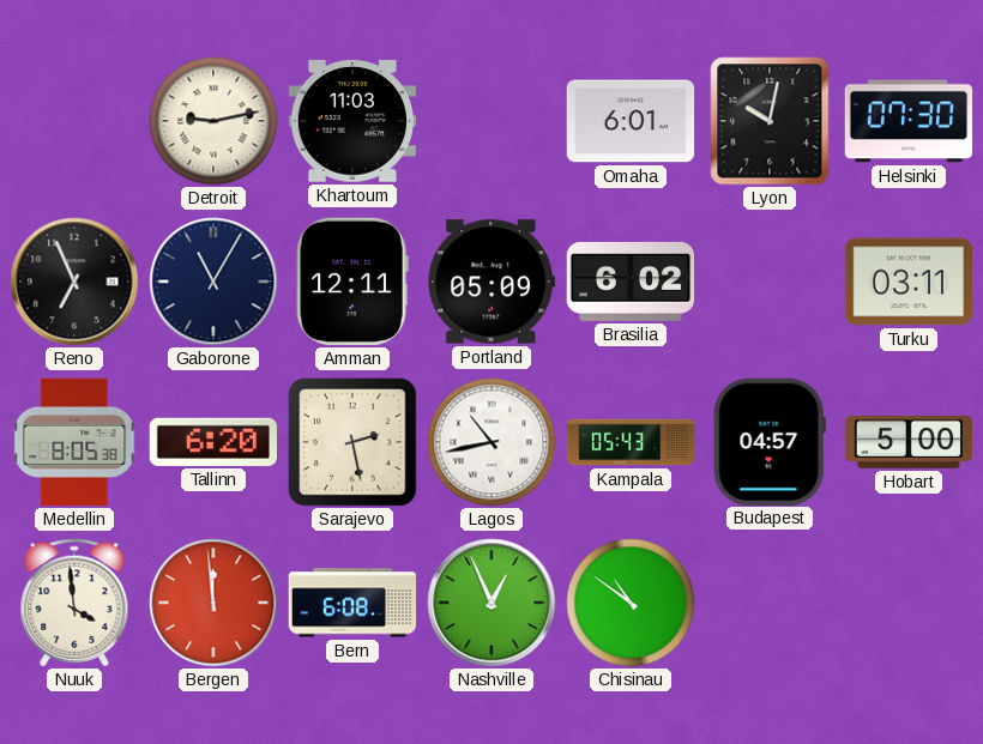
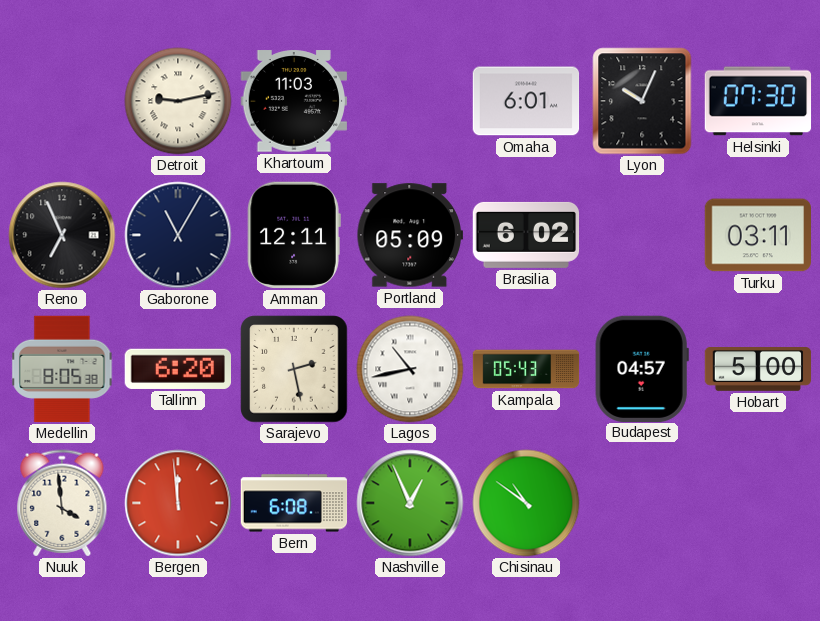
Lyon: 10:02 -> 10:04 (642, 101)
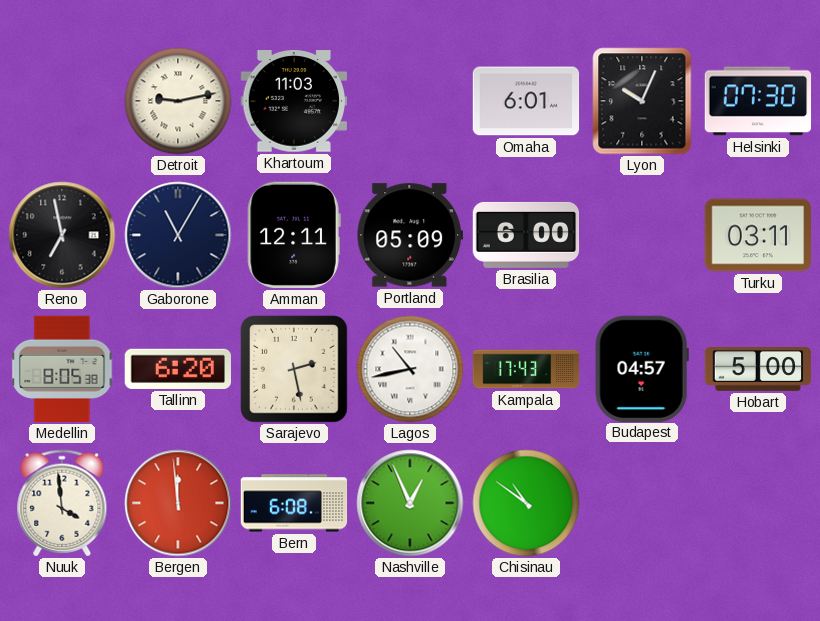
Reno: 6:56 -> 6:58 (62, 235)
Brasilia: 6:02 -> 6:00 (526, 235)
Kampala: 05:43 -> 17:43 (526, 369)
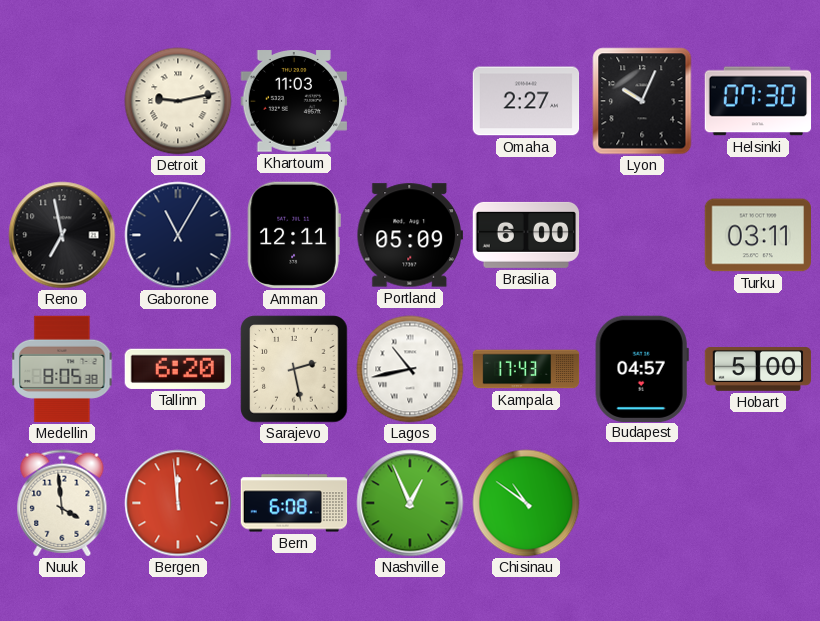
Omaha: 6:01 -> 2:27 (526, 101)
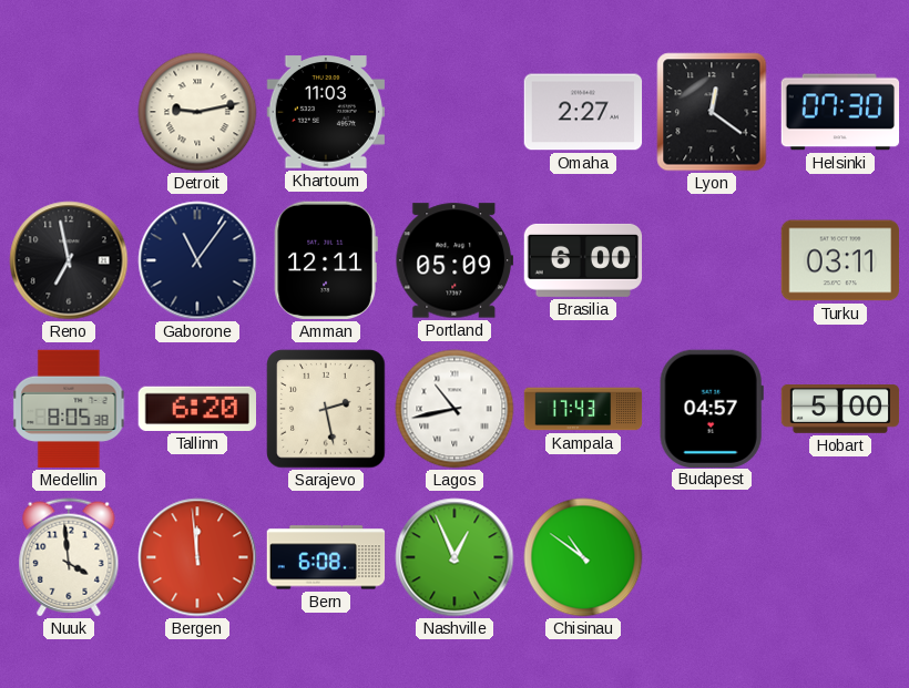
Lyon: 10:04 -> 12:21 (712, 112)
Gaborone: 11:05 -> 11:06 (197, 260)
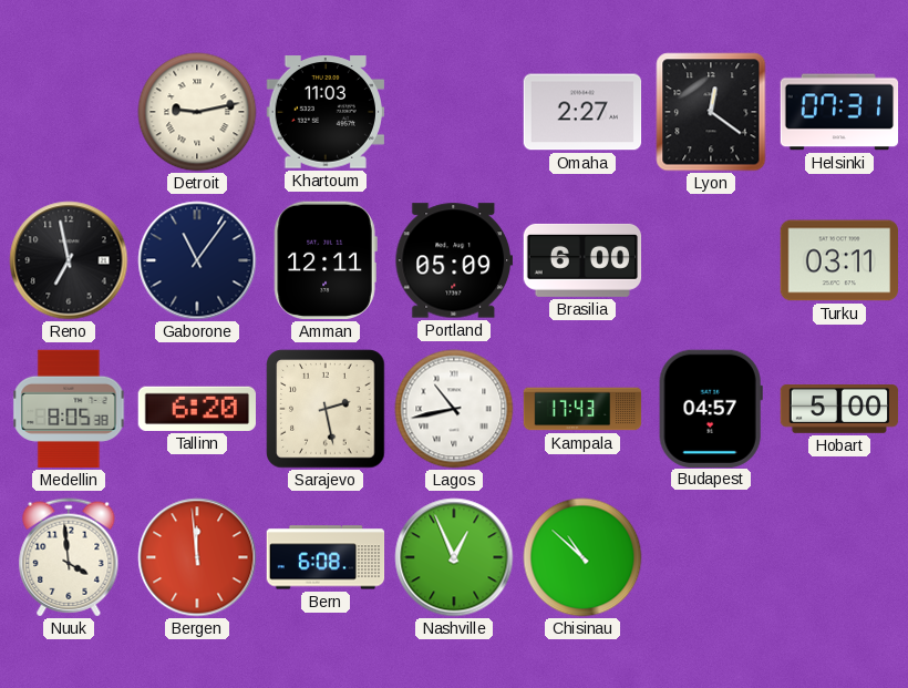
Helsinki: 07:30 -> 07:31 (839, 112)
Chisinau: 10:51 -> 10:52 (582, 557)
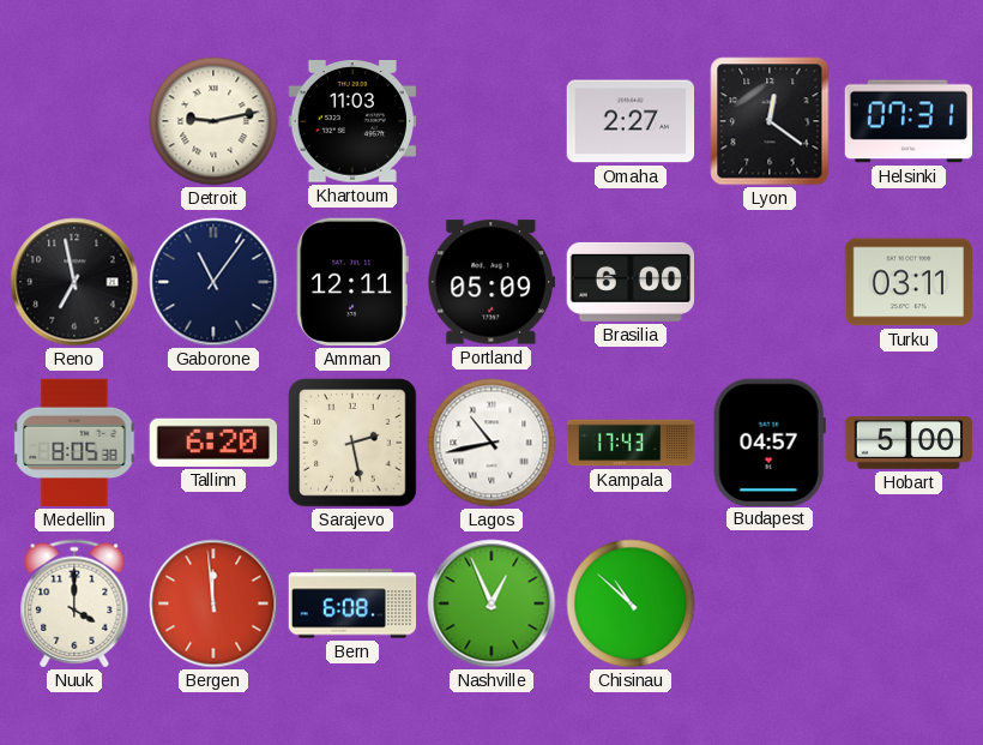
Nuuk: 3:59 -> 4:00 (74, 603)
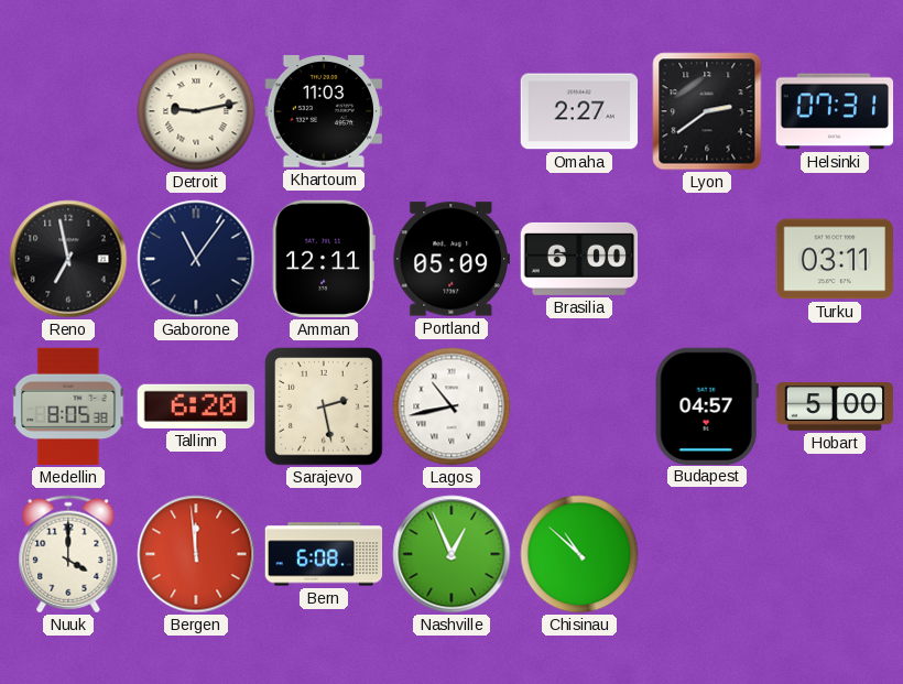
Lyon: 12:21 -> 2:39 (707, 111)
Kampala: 17:43 -> none (631, 443)
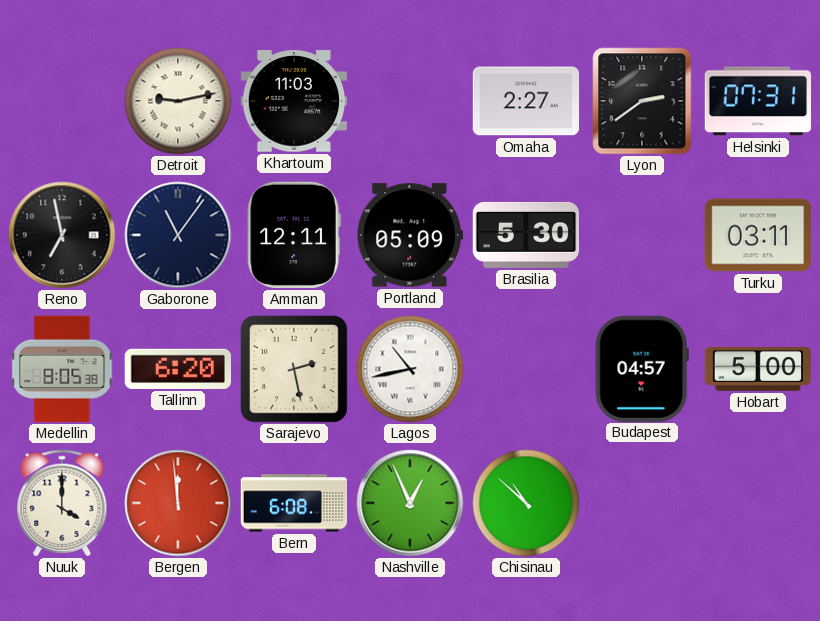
Brasilia: 6:00 -> 5:30 (526, 235)
